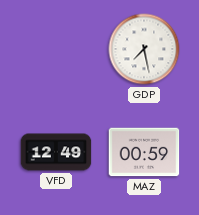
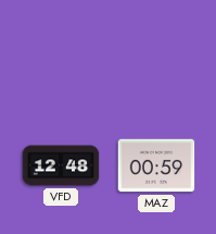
GDP: 7:28 -> none (144, 49)
VFD: 12:49 -> 12:48 (61, 165)
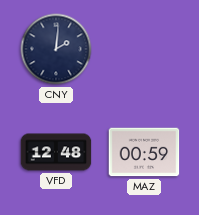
CNY: none -> 2:01 (56, 49)
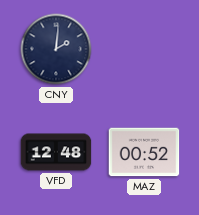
MAZ: 00:59 -> 00:52 (144, 152)
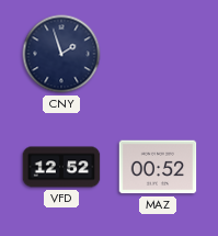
CNY: 2:01 -> 1:57 (61, 54)
VFD: 12:48 -> 12:52 (61, 167)
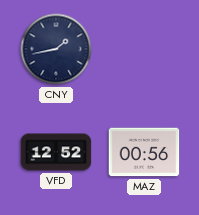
CNY: 1:57 -> 1:43 (56, 49)
MAZ: 00:52 -> 00:56 (144, 152)
